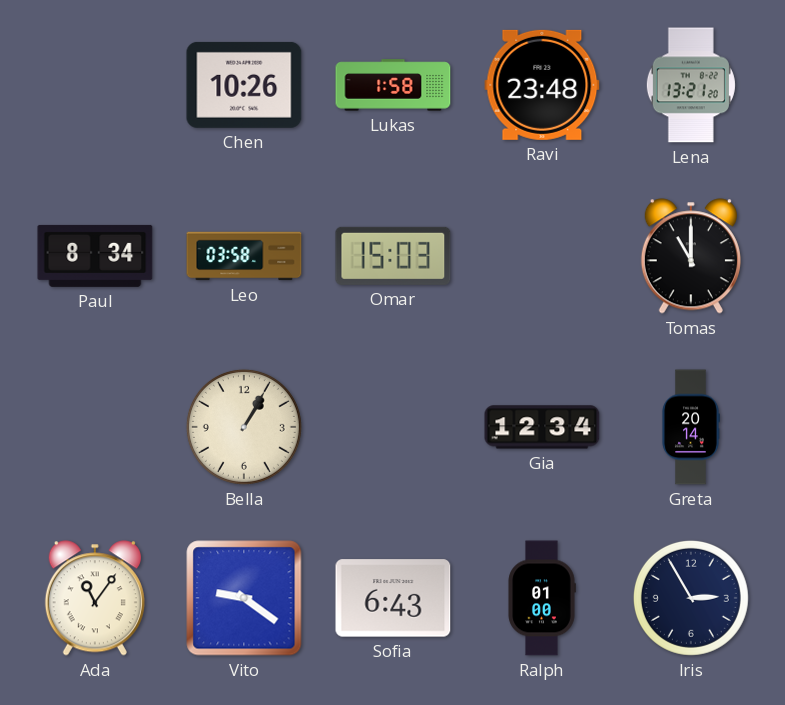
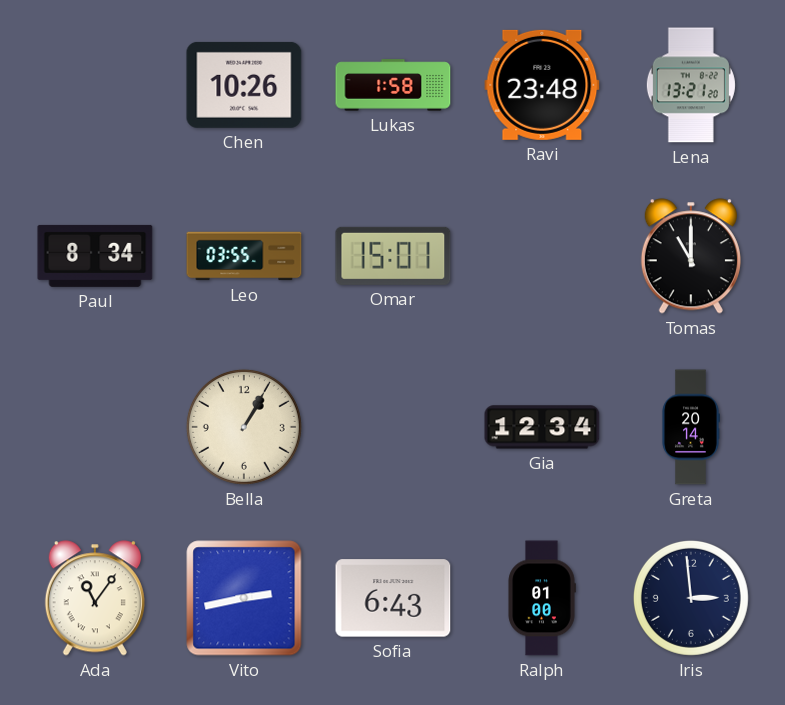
Leo: 03:58 -> 03:55 (244, 256)
Omar: 15:03 -> 15:01 (393, 256)
Vito: 9:21 -> 2:43 (244, 598)
Iris: 2:55 -> 2:59 (691, 598)
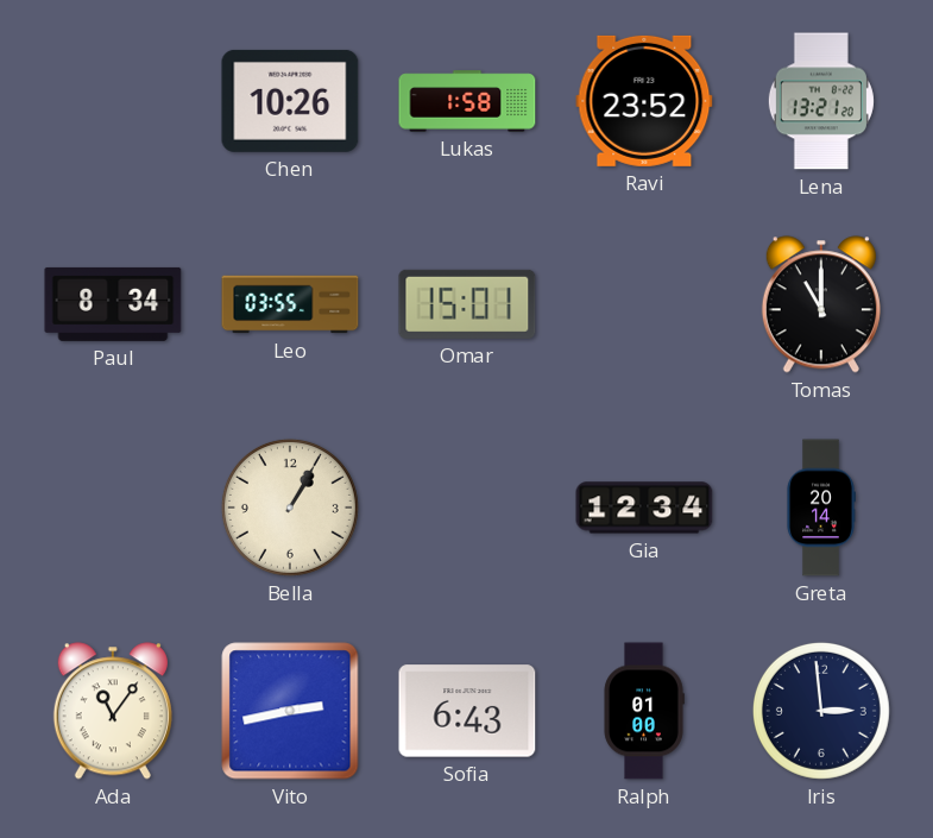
Ravi: 23:48 -> 23:52 (644, 101)
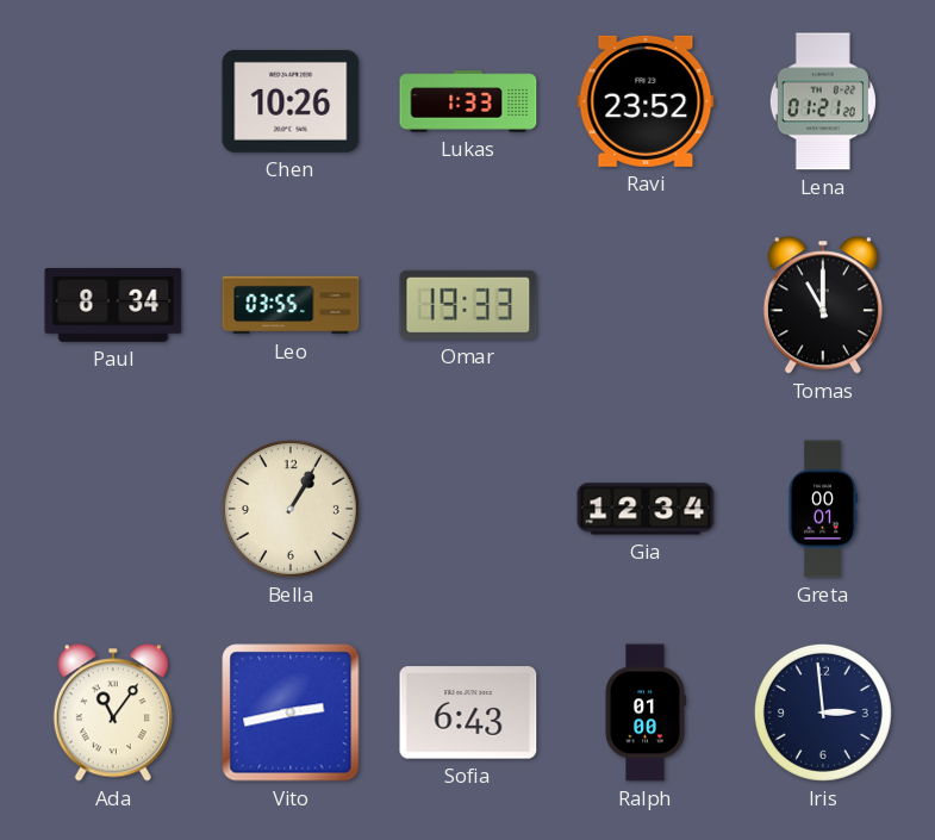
Lukas: 1:58 -> 1:33 (468, 101)
Lena: 13:21 -> 01:21 (823, 101)
Omar: 15:01 -> 19:33 (468, 305)
Greta: 20:14 -> 00:01 (823, 509)
